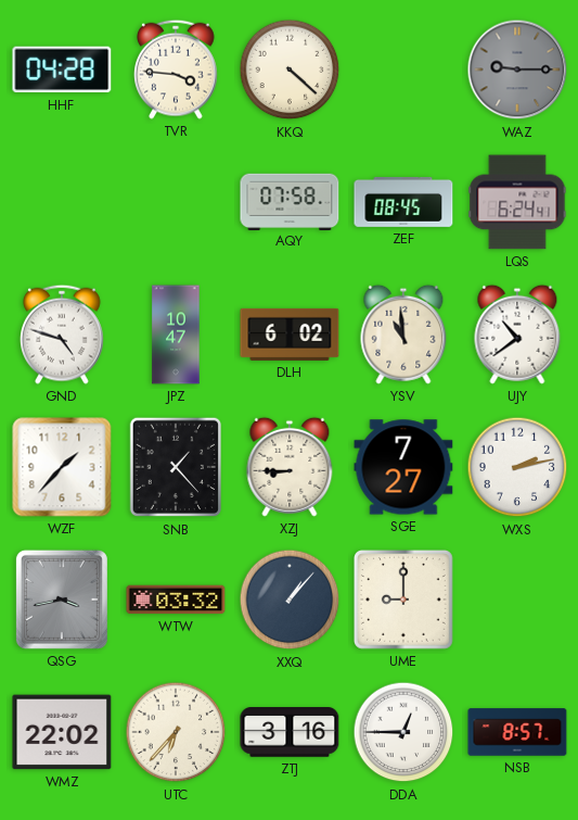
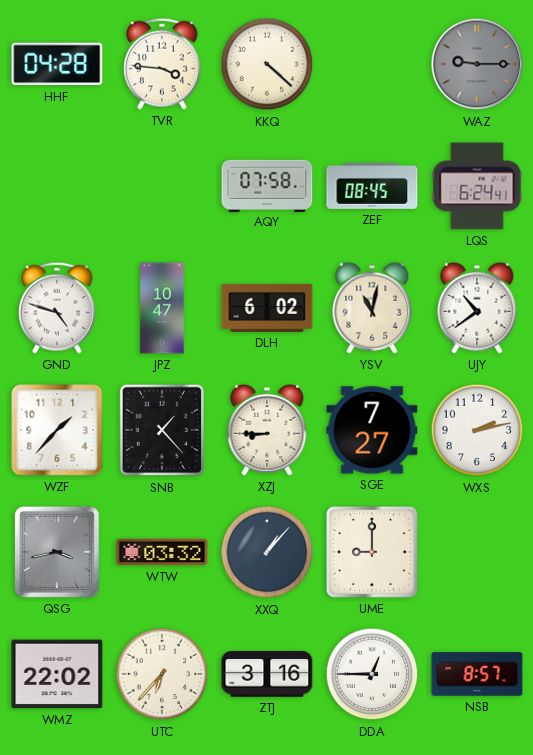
YSV: 10:59 -> 11:02 (372, 308)
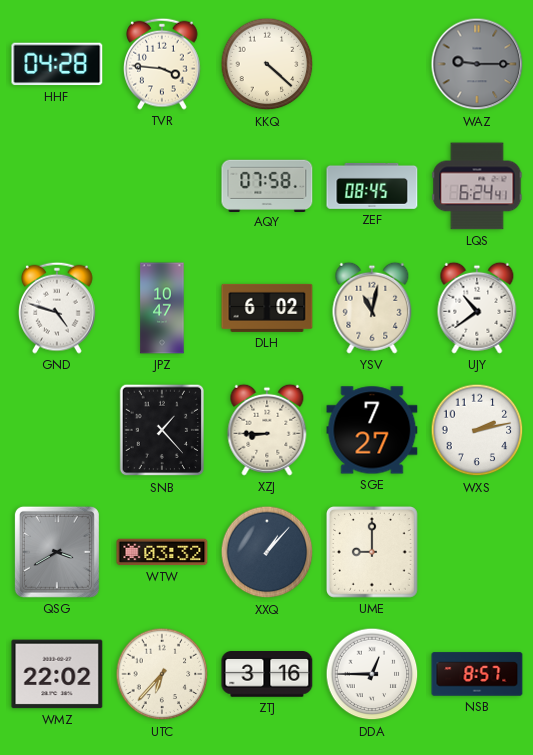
WZF: 1:37 -> none (57, 430)
QSG: 3:43 -> 3:40 (57, 552)
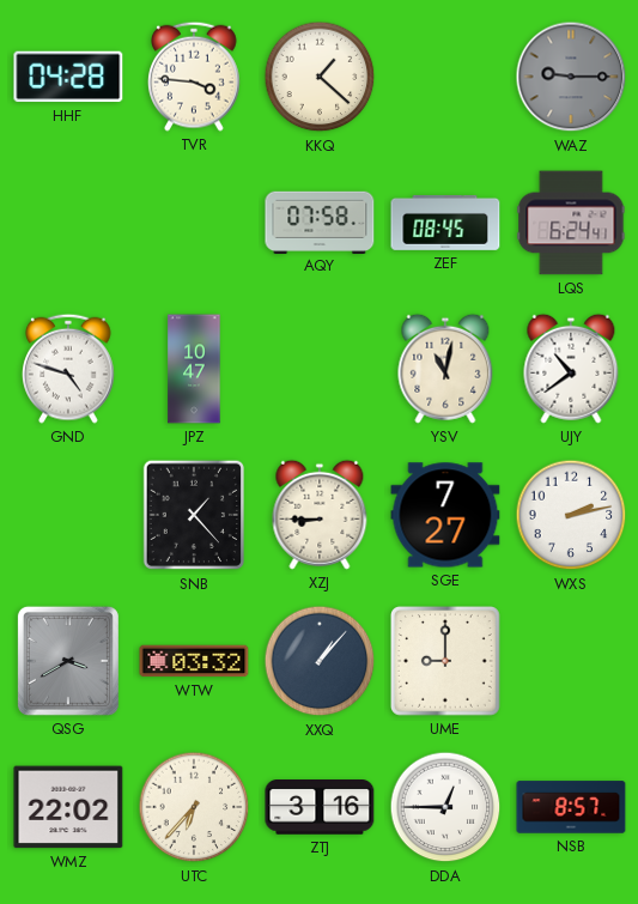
KKQ: 4:22 -> 1:22 (320, 77)
DLH: 6:02 -> none (267, 308)
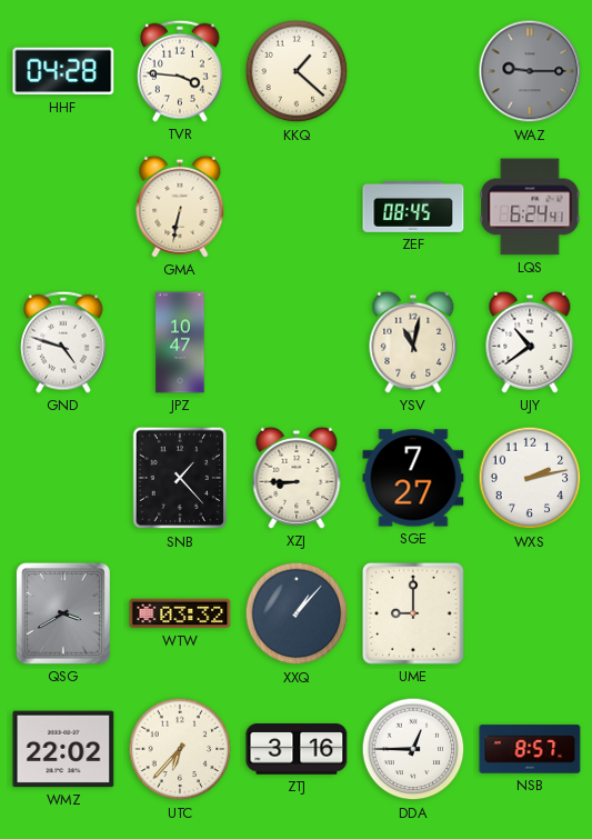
GMA: none -> 6:32 (180, 207)
AQY: 07:58 -> none (320, 222)
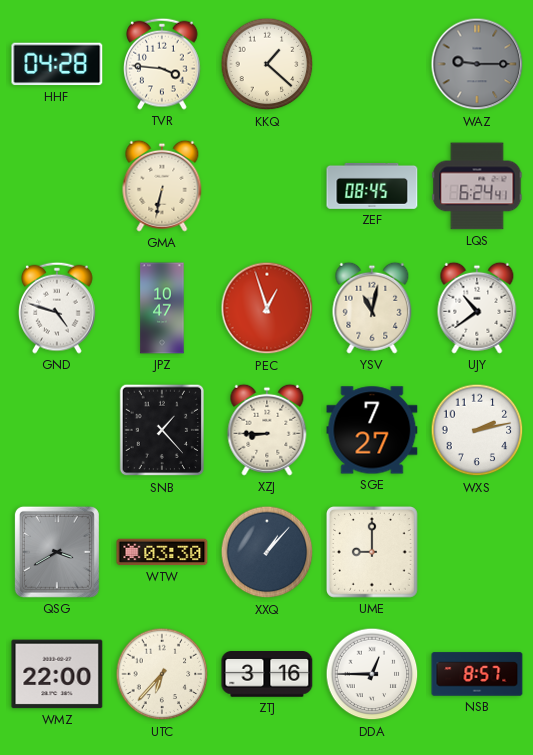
PEC: none -> 12:57 (267, 308)
WTW: 03:32 -> 03:30 (162, 552)
WMZ: 22:02 -> 22:00 (57, 674)
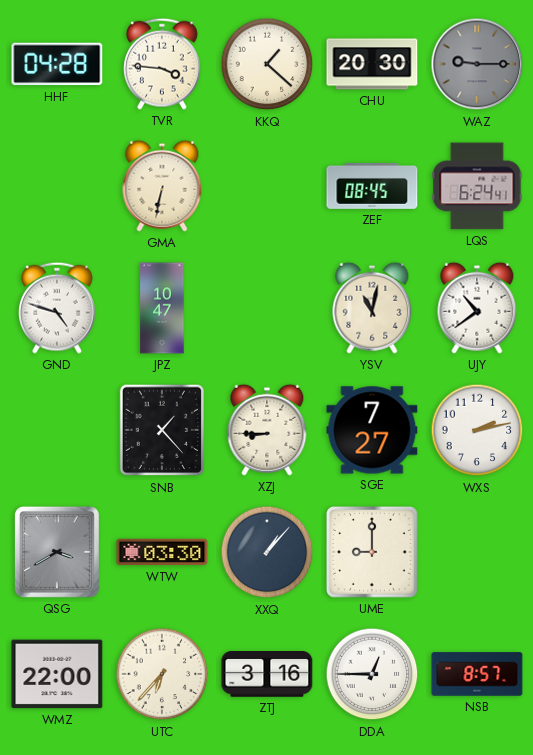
CHU: none -> 20:30 (372, 64)
PEC: 12:57 -> none (267, 308)
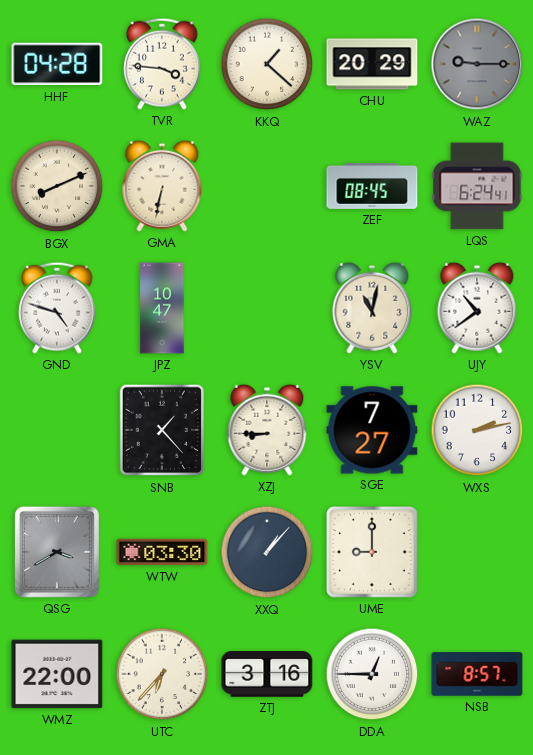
CHU: 20:30 -> 20:29 (372, 64)
BGX: none -> 8:11 (57, 186)
